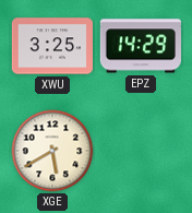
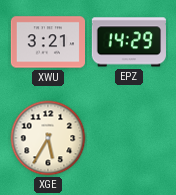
XWU: 3:25 -> 3:21 (47, 42)
XGE: 5:40 -> 5:35 (48, 138)
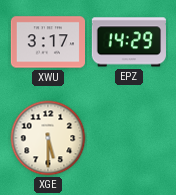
XWU: 3:21 -> 3:17 (47, 42)
XGE: 5:35 -> 5:30 (48, 138)
